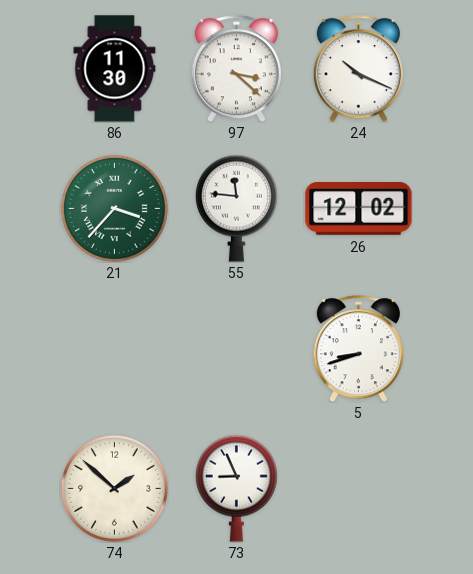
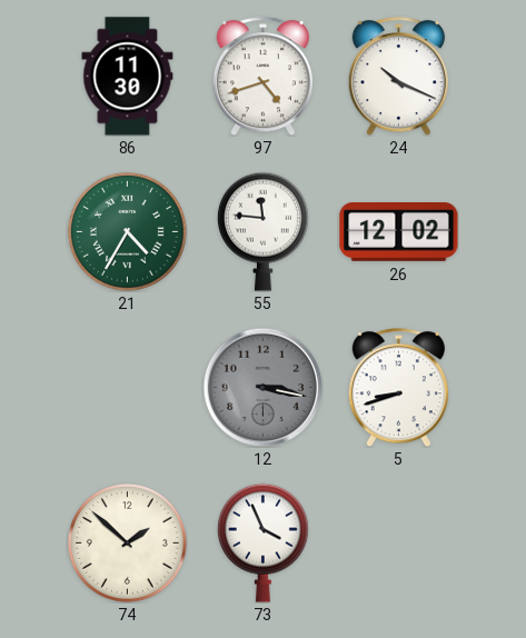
97: 3:22 -> 4:42 (262, 77)
21: 3:37 -> 4:35 (127, 231)
12: none -> 3:17 (262, 387)
73: 8:56 -> 3:56 (262, 542)
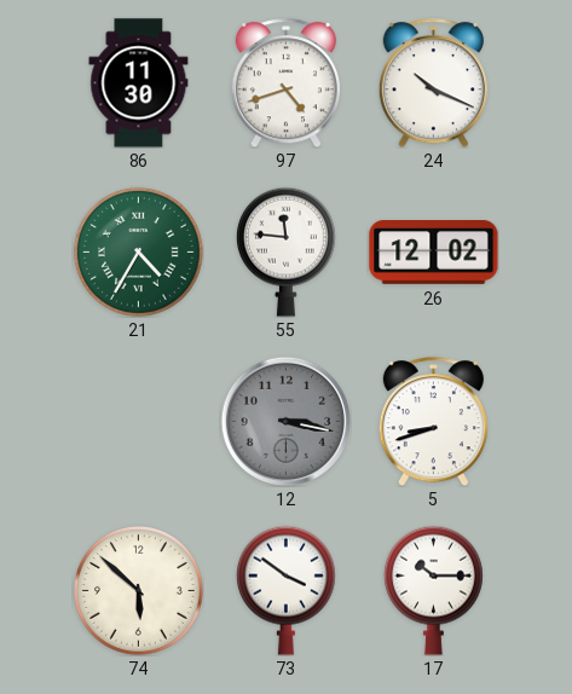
74: 1:52 -> 5:52 (138, 590)
73: 3:56 -> 3:51 (285, 590)
17: none -> 10:15 (433, 590)
